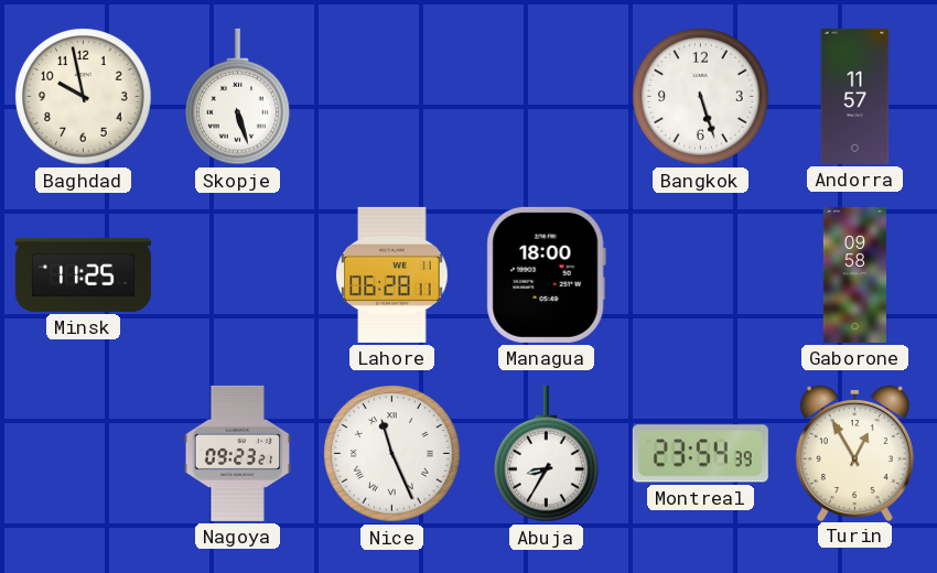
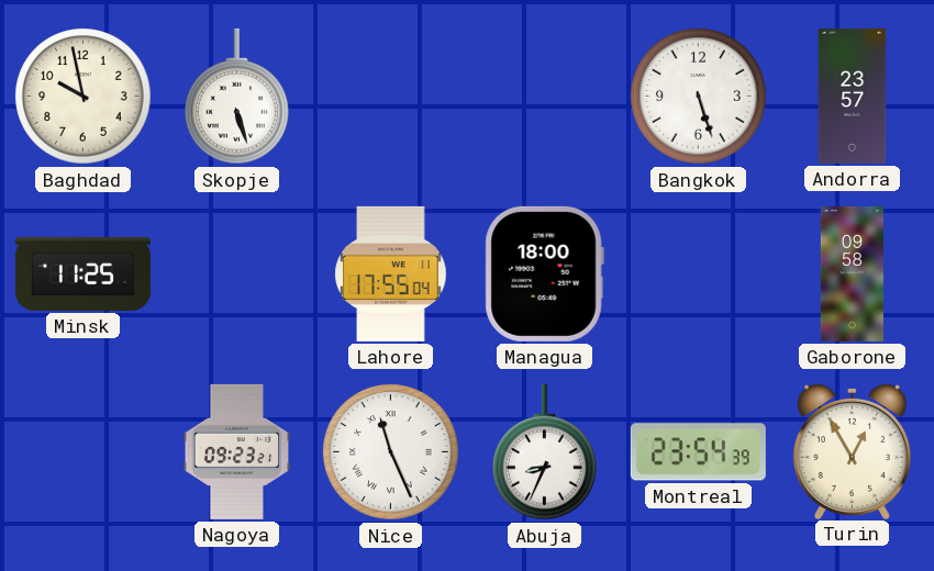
Andorra: 11:57 -> 23:57 (853, 96)
Lahore: 06:28 -> 17:55 (391, 273)
Abuja: 8:35 -> 8:34 (545, 452)
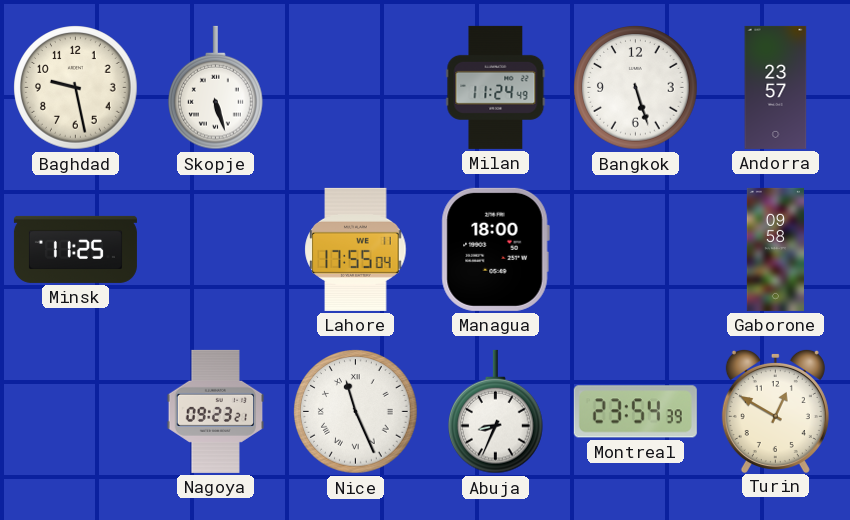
Baghdad: 9:58 -> 9:28 (76, 88)
Milan: none -> 11:24 (496, 87)
Turin: 12:55 -> 12:50 (775, 410)
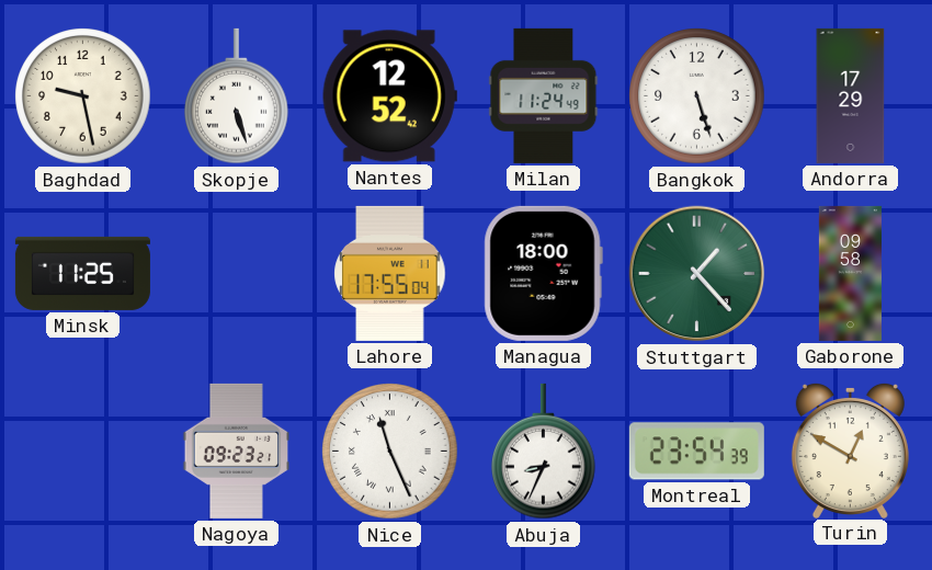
Nantes: none -> 12:52 (389, 96)
Andorra: 23:57 -> 17:29 (851, 95)
Stuttgart: none -> 1:23 (697, 274)
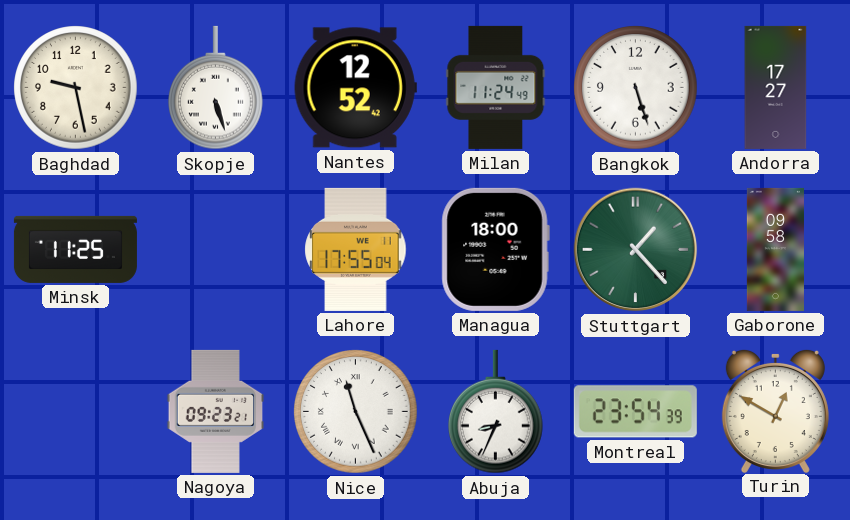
Andorra: 17:29 -> 17:27 (776, 87)
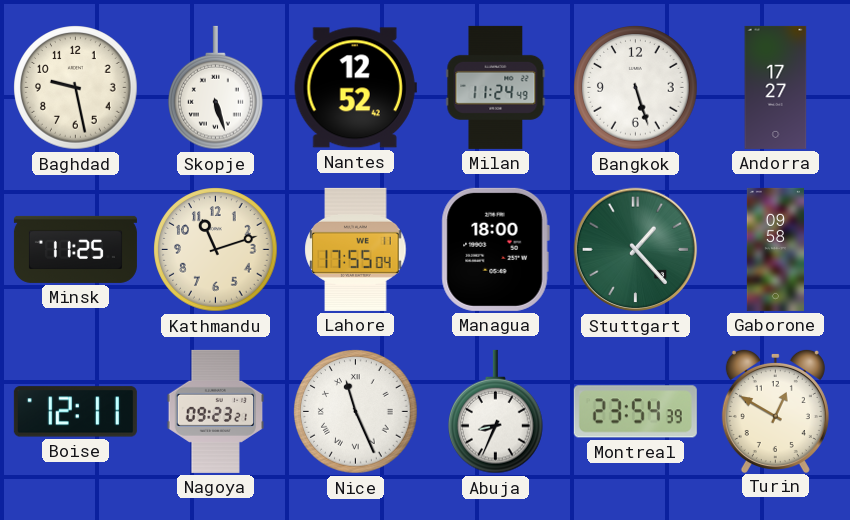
Kathmandu: none -> 11:12 (216, 250)
Boise: none -> 12:11 (75, 412)
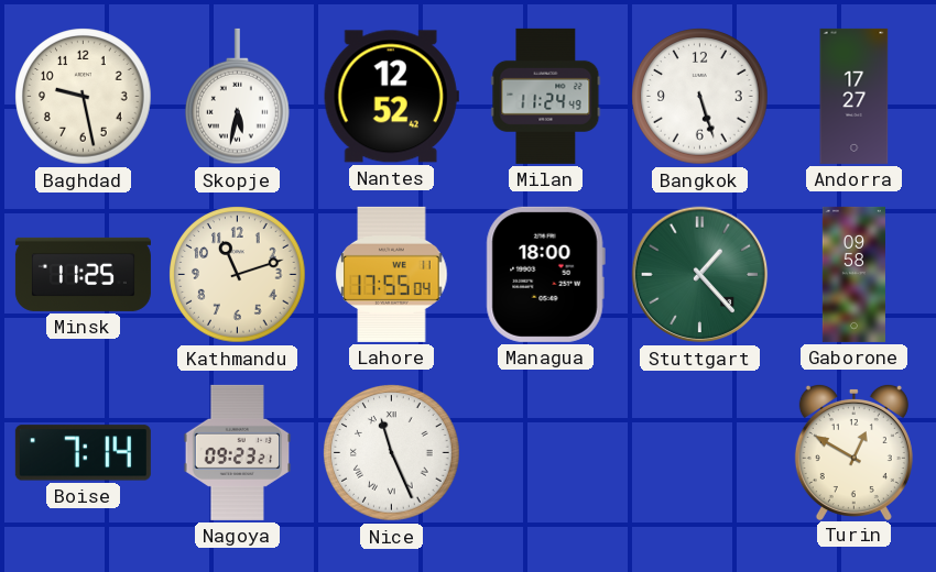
Skopje: 5:27 -> 5:32 (238, 97)
Boise: 12:11 -> 7:14 (83, 453)
Abuja: 8:34 -> none (496, 412)
Montreal: 23:54 -> none (635, 412)
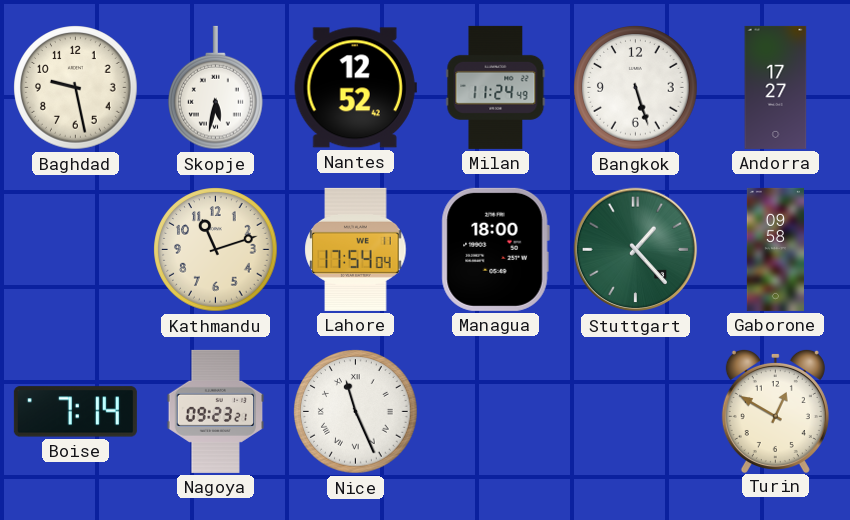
Minsk: 11:25 -> none (83, 274)
Lahore: 17:55 -> 17:54 (356, 249)
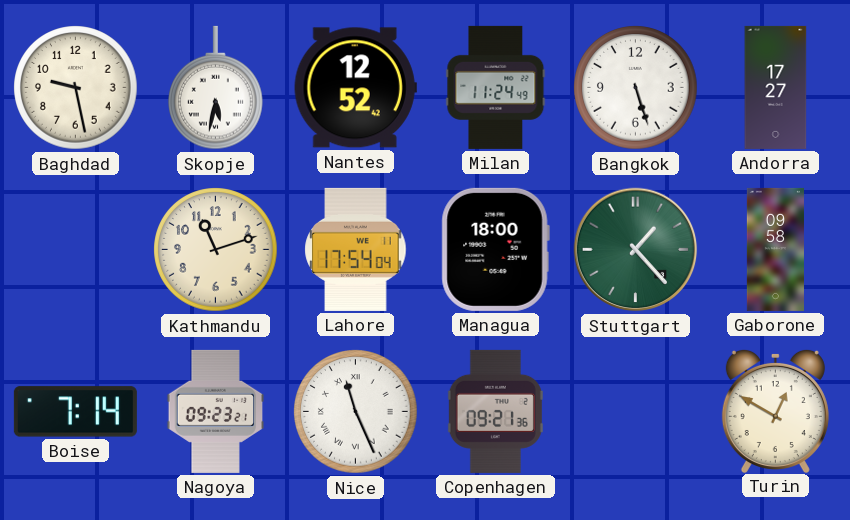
Copenhagen: none -> 09:21 (495, 411)
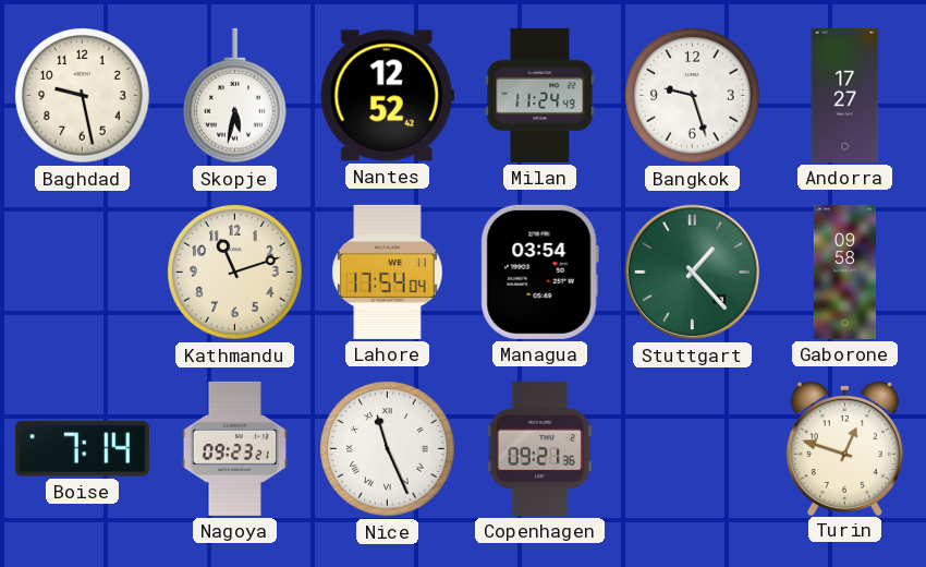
Bangkok: 5:27 -> 9:27 (693, 96)
Managua: 18:00 -> 03:54 (539, 272)
Turin: 12:50 -> 12:48 (844, 447)
